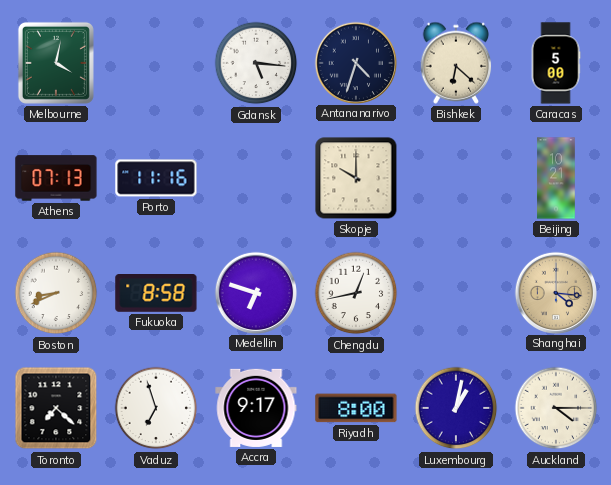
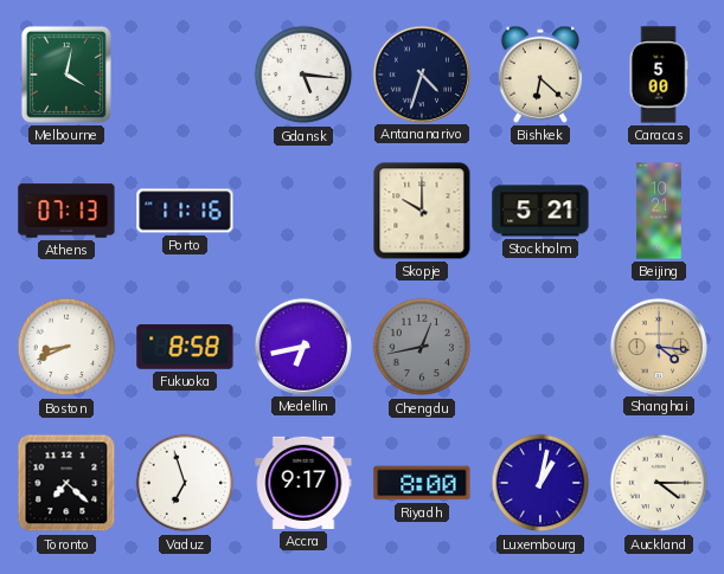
Stockholm: none -> 5:21 (540, 211)
Medellin: 6:48 -> 6:43 (302, 346)
Chengdu dial: white -> grey (422, 347)
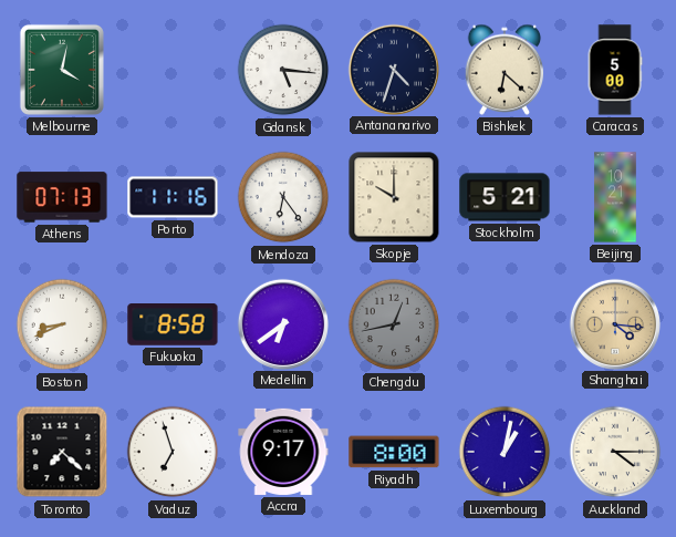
Mendoza: none -> 6:24 (283, 197)
Medellin: 6:43 -> 6:39 (282, 323)
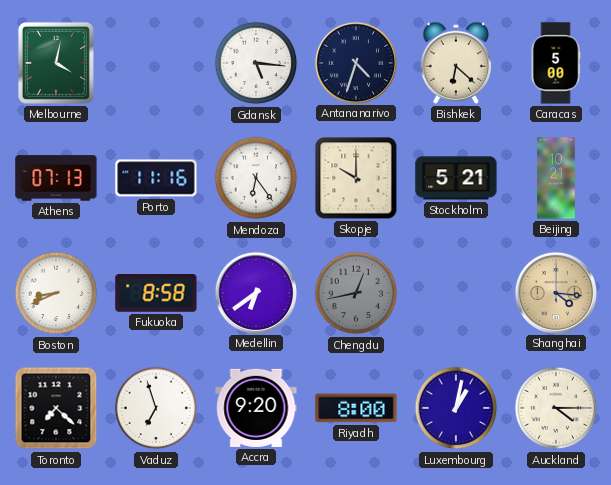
Accra: 9:17 -> 9:20 (256, 408)
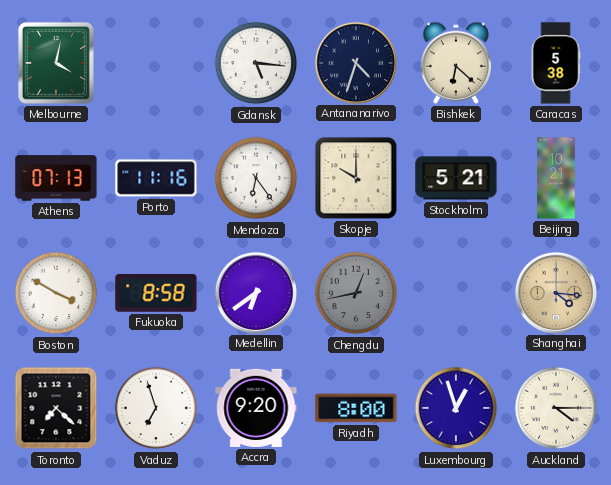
Caracas: 5:00 -> 5:38 (556, 63)
Boston: 8:41 -> 3:50 (56, 293)
Luxembourg: 1:02 -> 12:57 (456, 408)
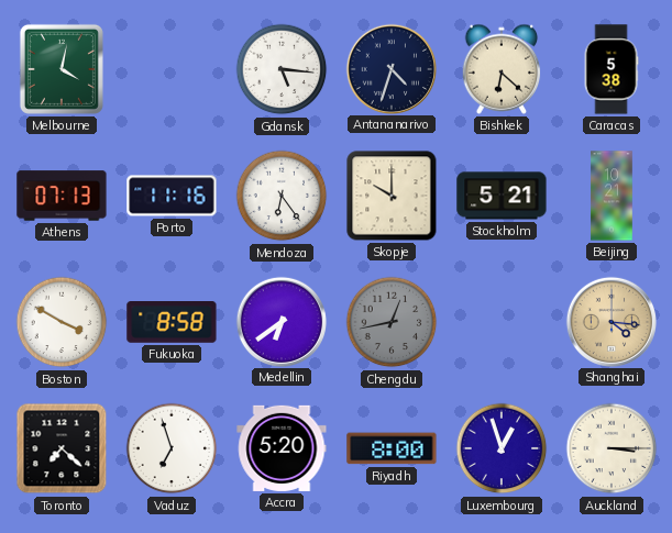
Accra: 9:20 -> 5:20 (282, 448)
Auckland: 4:15 -> 3:15 (612, 448)
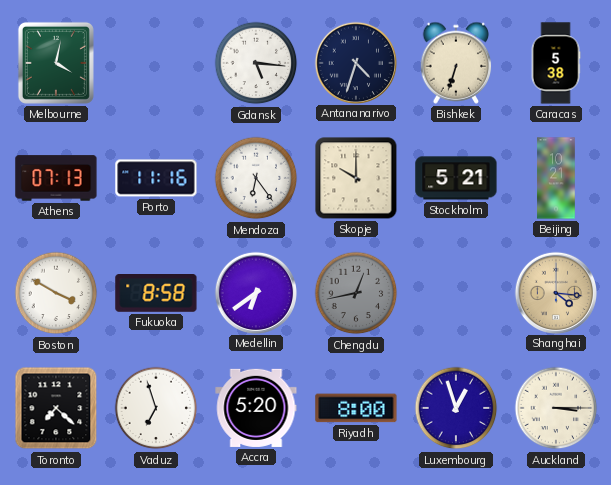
Bishkek: 6:22 -> 6:33 (456, 63)
